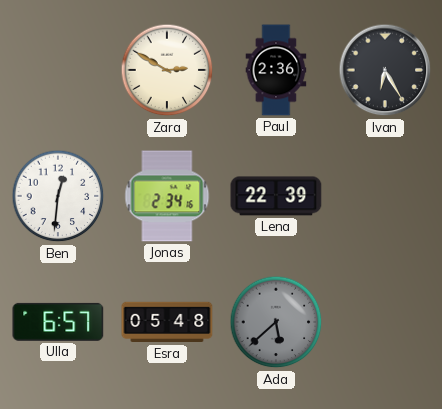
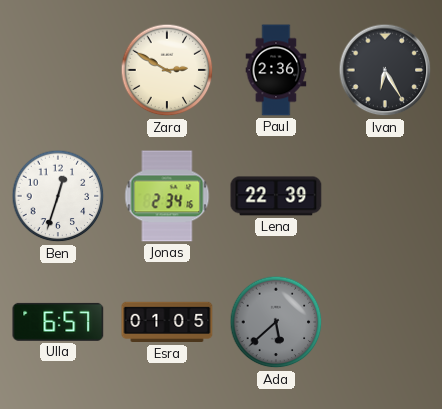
Ben: 12:31 -> 12:33 (58, 196)
Esra: 05:48 -> 01:05 (167, 322)
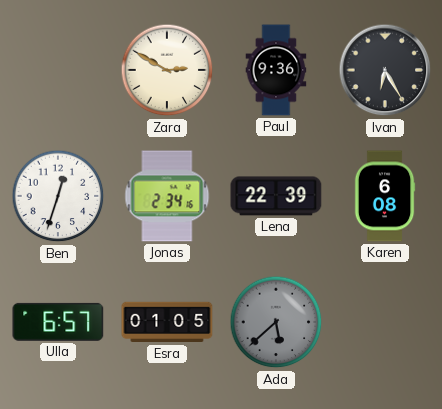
Paul: 2:36 -> 9:36 (276, 70)
Karen: none -> 6:08 (385, 196)
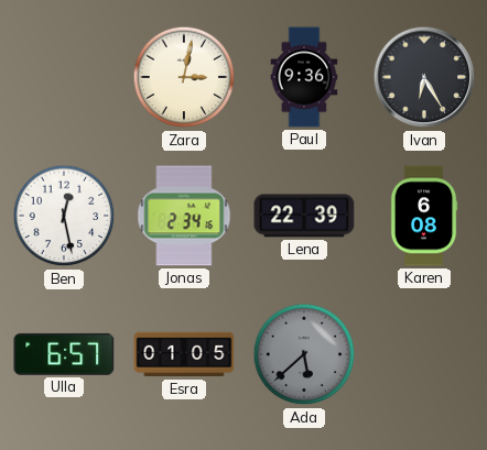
Zara: 2:50 -> 3:02 (184, 77)
Ben: 12:33 -> 12:28 (64, 216)
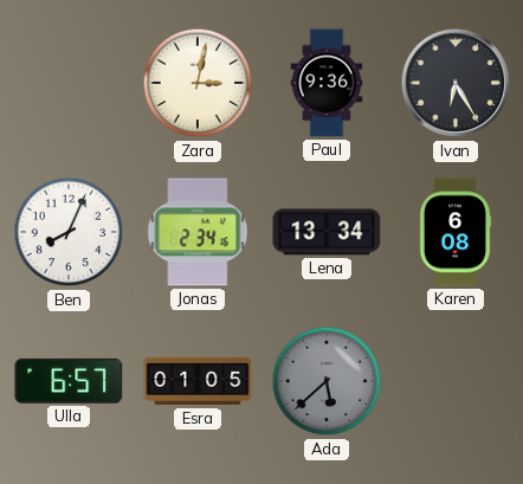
Ben: 12:28 -> 8:04 (69, 232)
Lena: 22:39 -> 13:34 (327, 232)
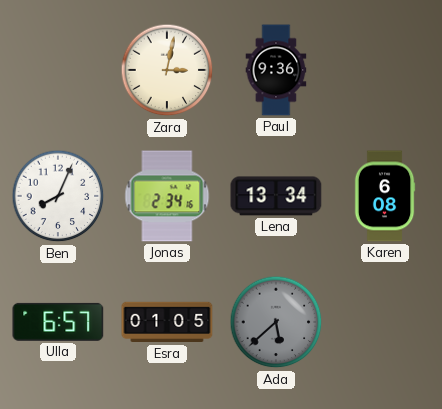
Ivan: 6:25 -> none (456, 83)
